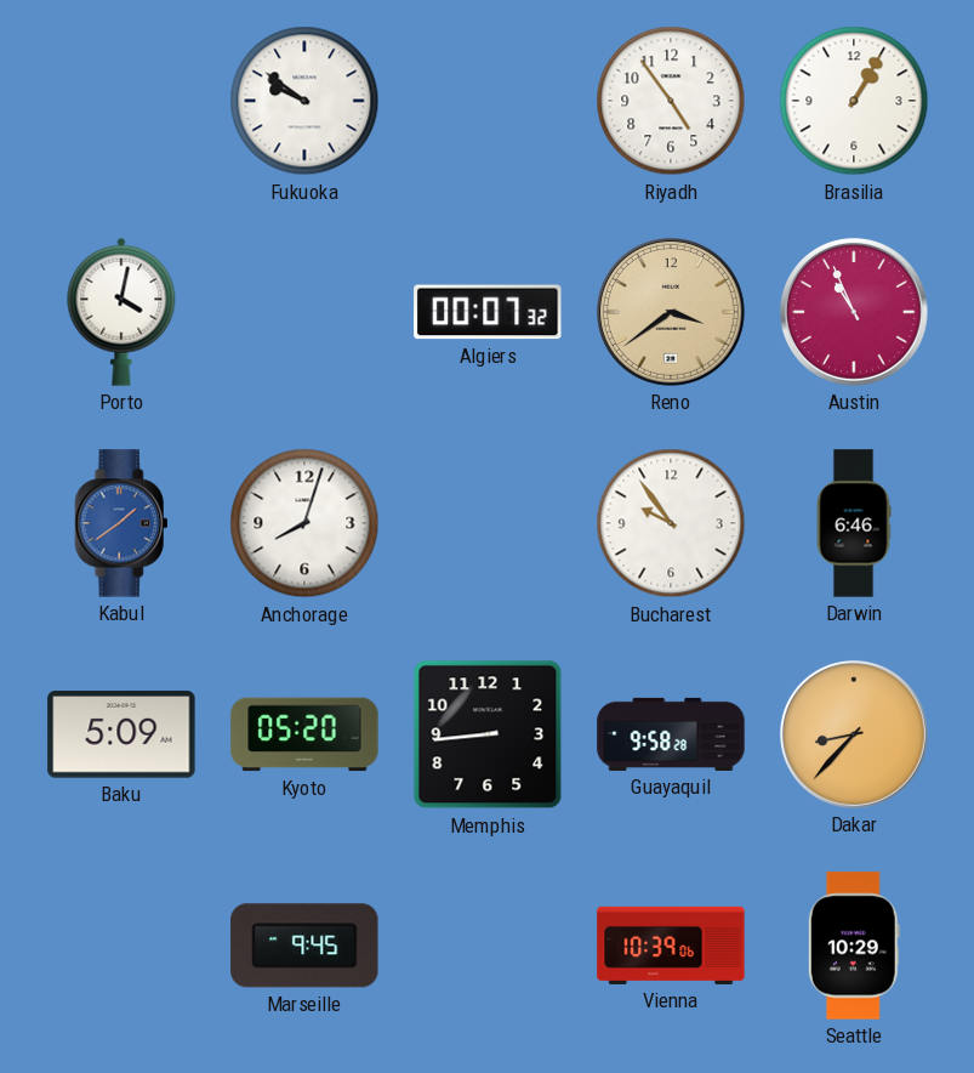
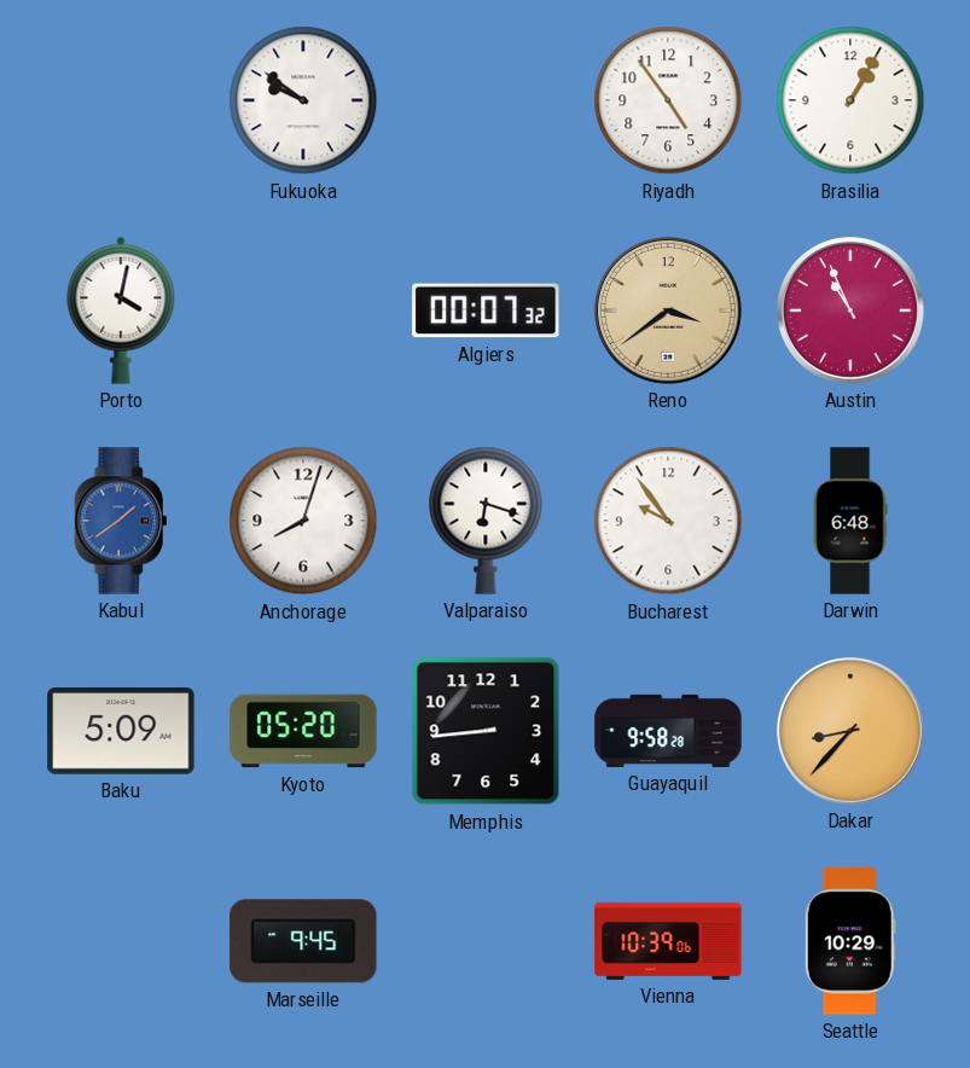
Valparaiso: none -> 6:18 (486, 521)
Darwin: 6:46 -> 6:48 (850, 521)
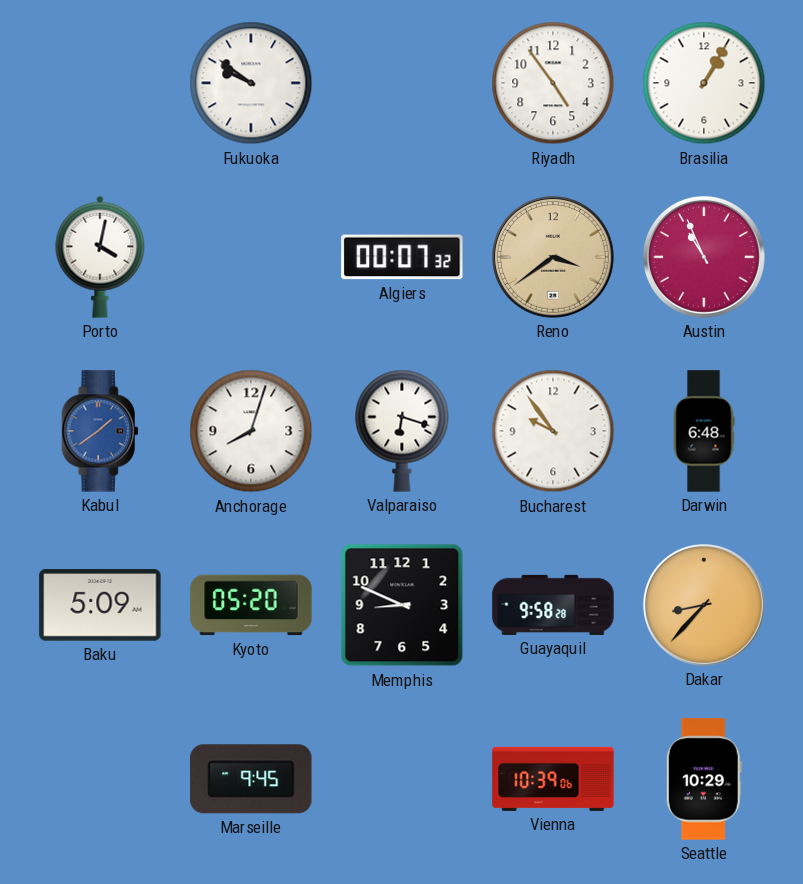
Memphis: 8:44 -> 8:49 (402, 605)
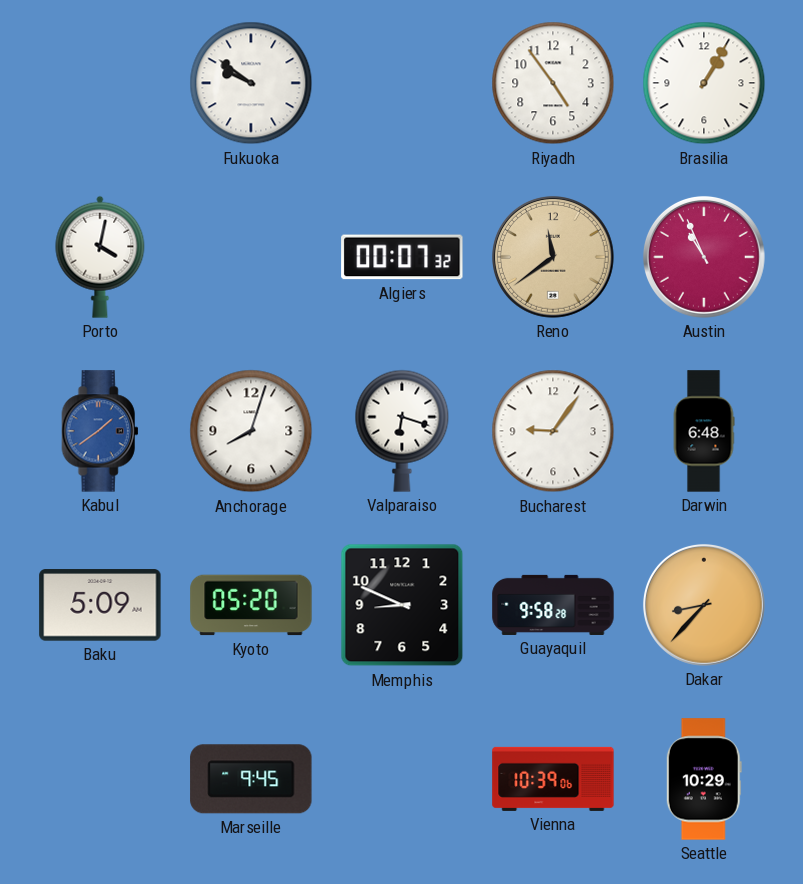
Reno: 3:39 -> 11:39 (553, 257)
Bucharest: 9:54 -> 9:06 (553, 431)
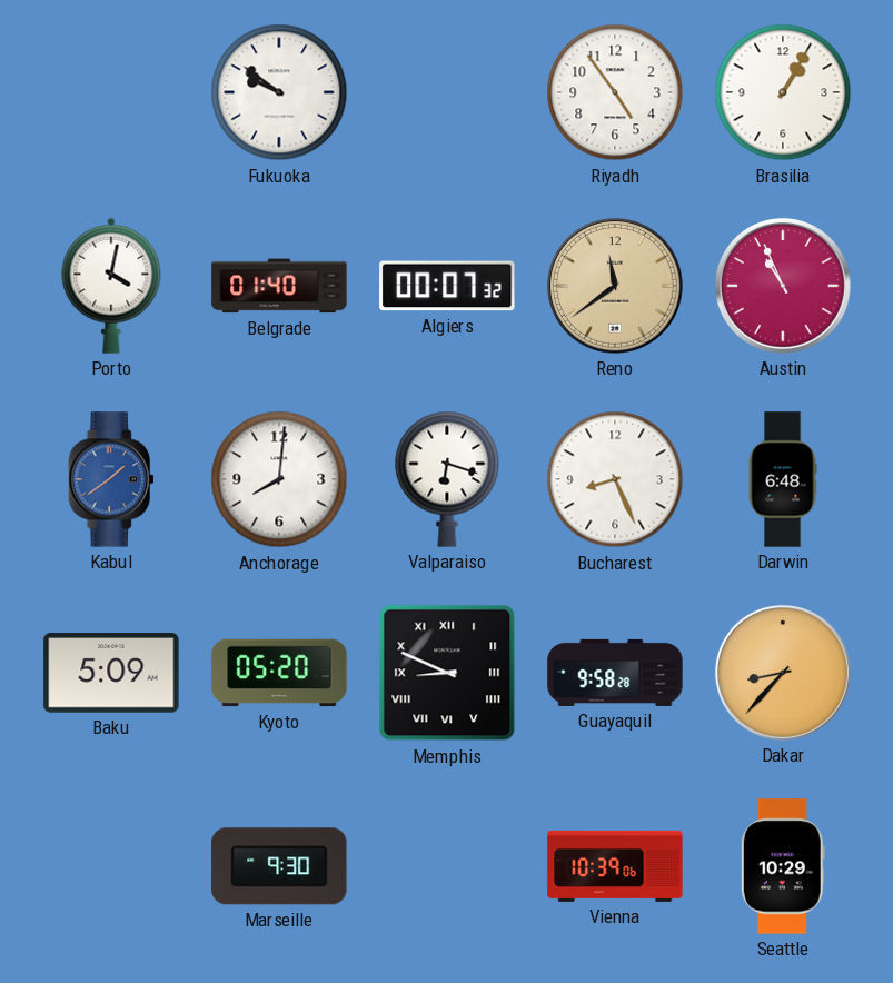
Belgrade: none -> 01:40 (279, 286)
Anchorage: 8:03 -> 8:01 (279, 479)
Bucharest: 9:06 -> 8:26 (615, 479)
Memphis numerals: Arabic -> Roman (447, 673)
Marseille: 9:45 -> 9:30 (279, 866)
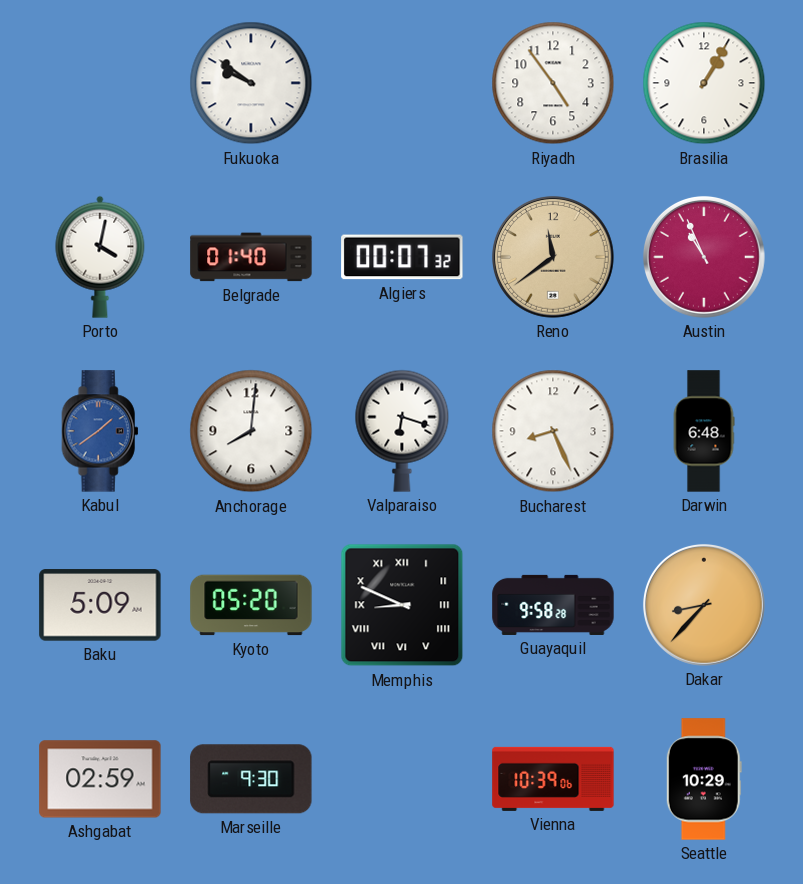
Ashgabat: none -> 02:59 (100, 779)
